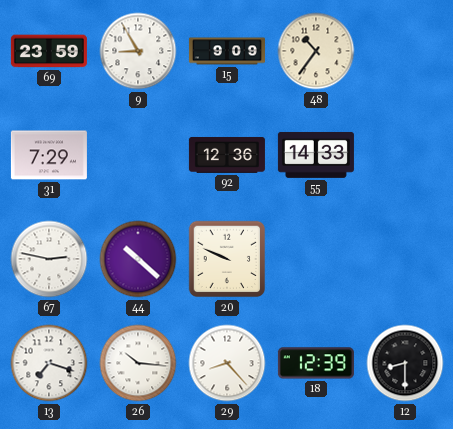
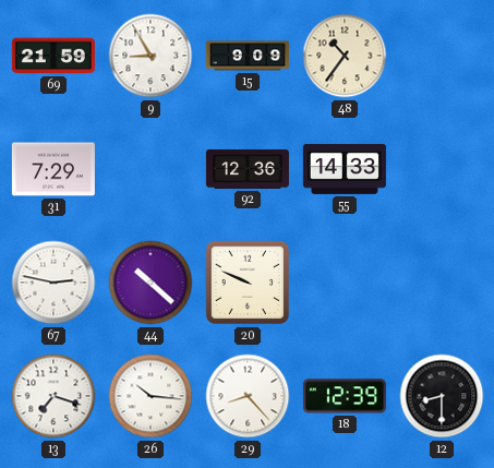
69: 23:59 -> 21:59 (53, 56)
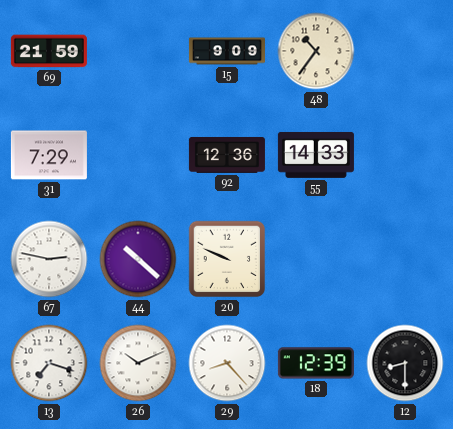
9: 8:55 -> none (150, 56)
26: 10:16 -> 10:11 (138, 363)
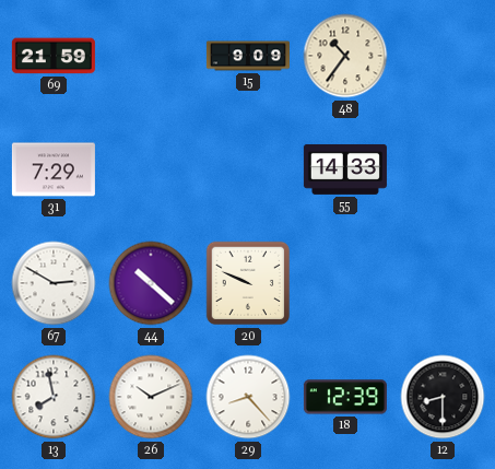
92: 12:36 -> none (227, 155)
67: 2:47 -> 2:50 (54, 283)
13: 7:18 -> 7:58 (54, 397)
